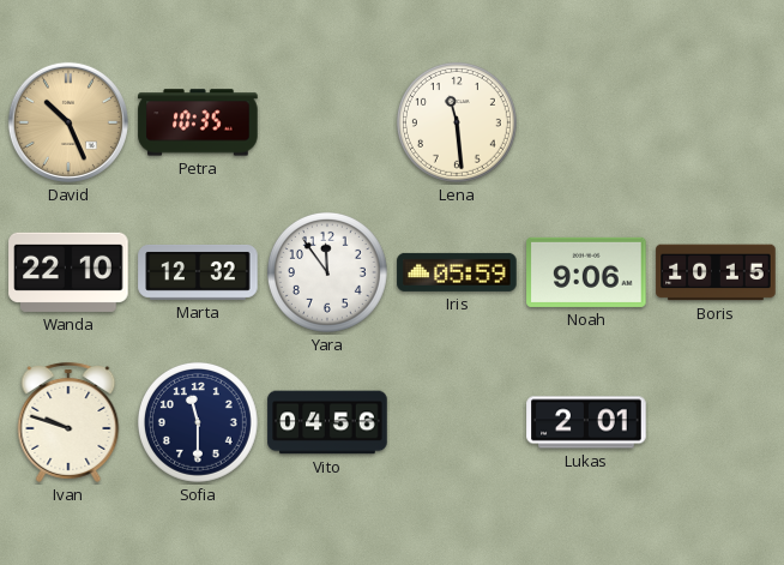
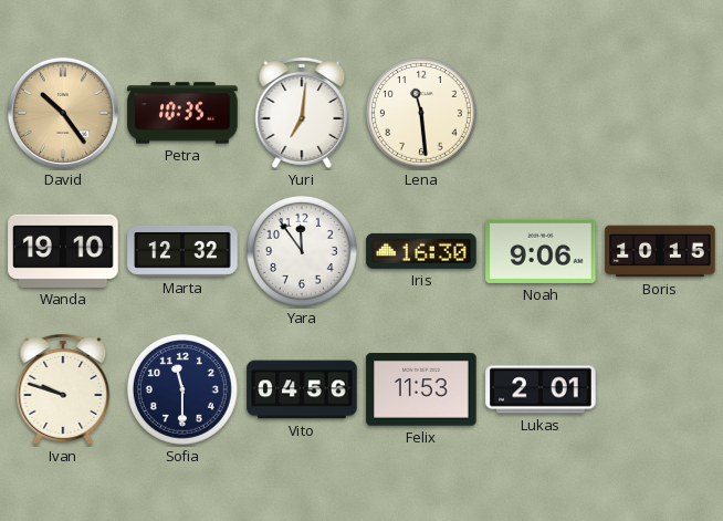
David: 10:26 -> 10:24 (63, 113)
Yuri: none -> 7:01 (302, 113)
Wanda: 22:10 -> 19:10 (63, 251)
Iris: 05:59 -> 16:30 (421, 251)
Felix: none -> 11:53 (421, 389)
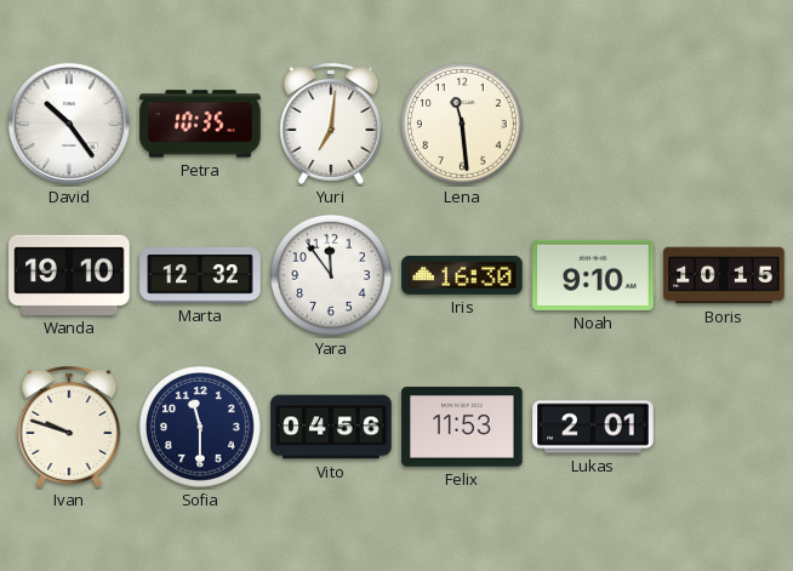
David dial: champagne -> white (69, 124)
Noah: 9:06 -> 9:10 (593, 275)
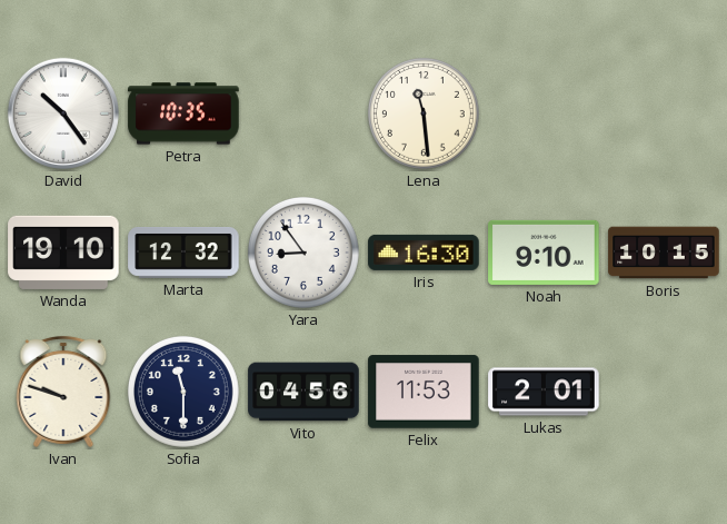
Yuri: 7:01 -> none (331, 124)
Yara: 11:54 -> 8:54 (303, 253)
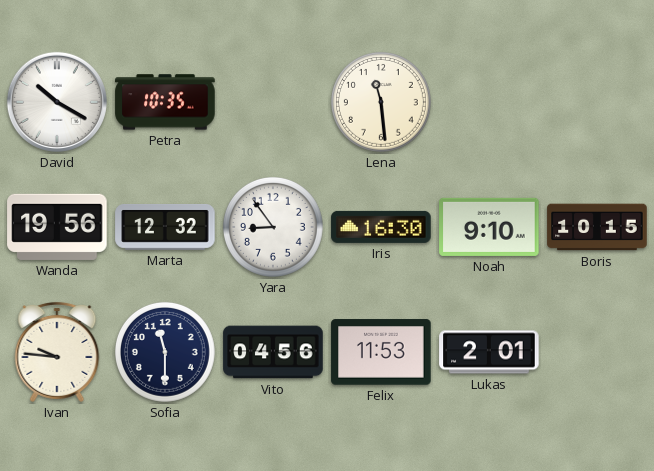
David: 10:24 -> 10:20 (57, 102)
Wanda: 19:10 -> 19:56 (57, 227)
Ivan: 9:48 -> 9:46 (57, 352)
